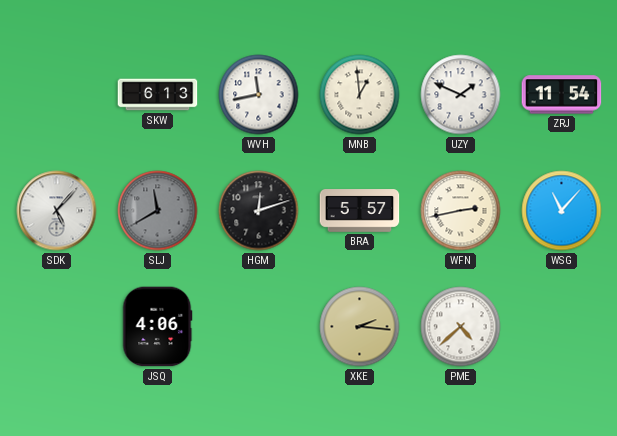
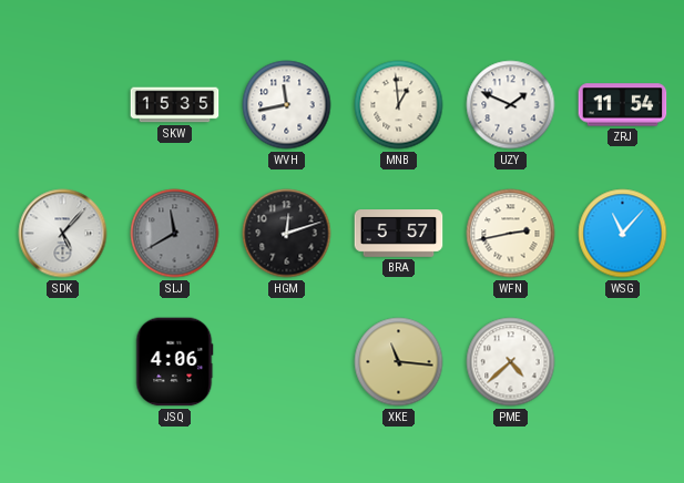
SKW: 6:13 -> 15:35 (175, 105)
XKE: 2:16 -> 11:16 (399, 362)
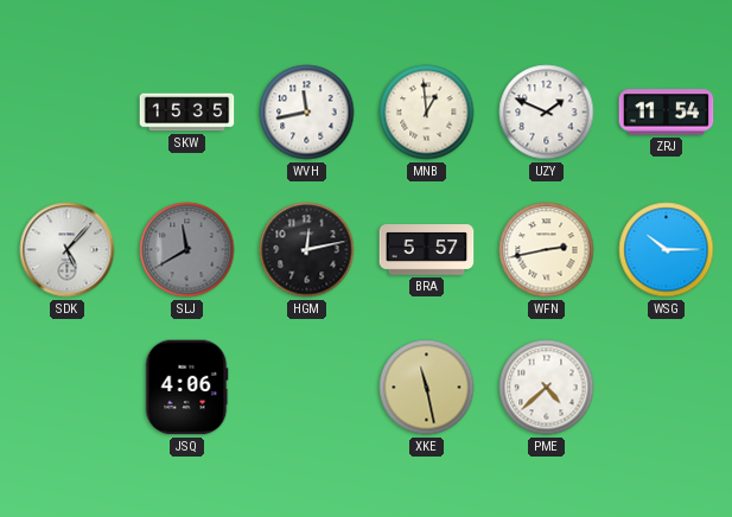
HGM: 12:12 -> 12:13 (307, 250)
WSG: 11:07 -> 10:15 (667, 250)
XKE: 11:16 -> 11:28 (427, 388)
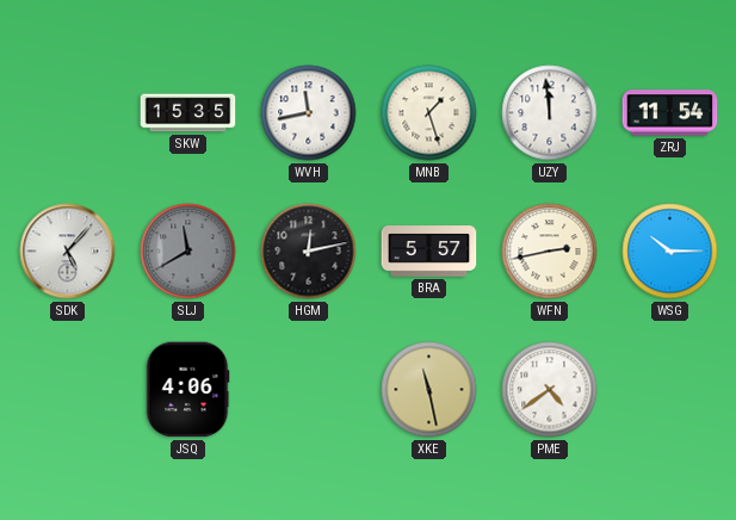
MNB: 12:59 -> 1:27 (429, 113)
UZY: 1:49 -> 11:59 (550, 113)
PME: 4:38 -> 4:39 (550, 390)
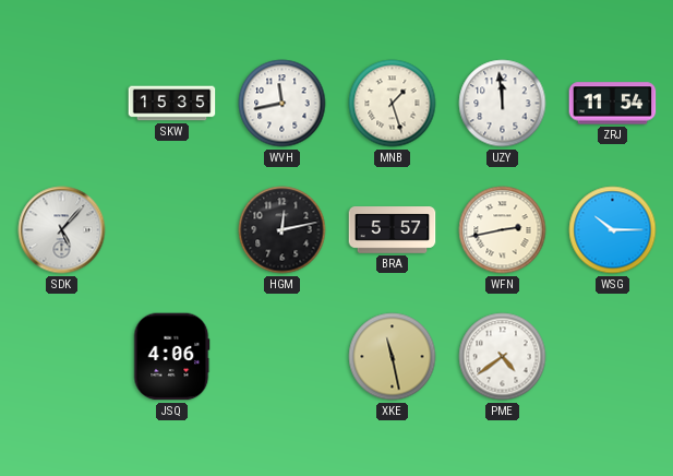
SLJ: 11:40 -> none (188, 252)
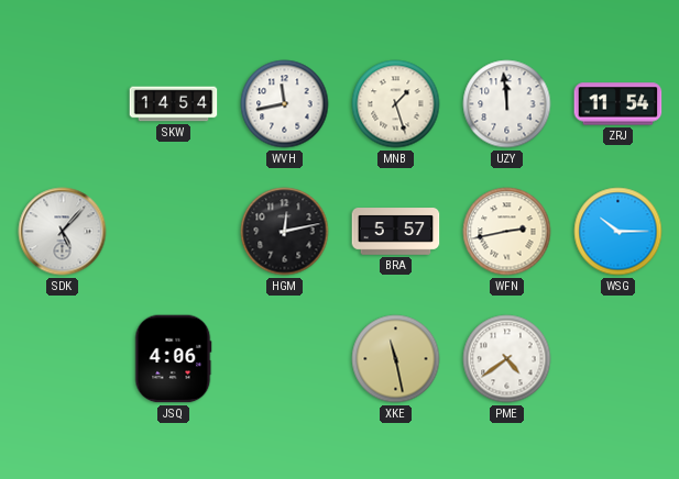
SKW: 15:35 -> 14:54 (174, 104)
